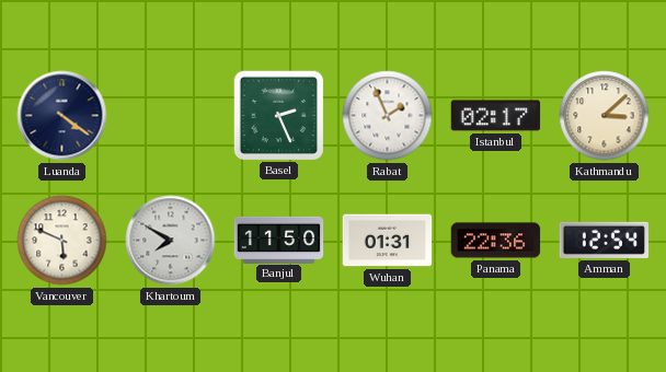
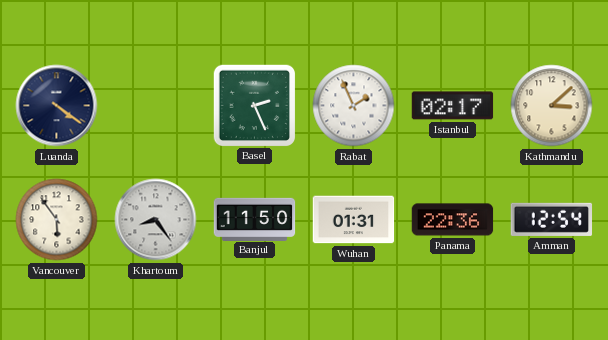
Vancouver: 5:49 -> 5:54 (57, 220)
Khartoum: 7:50 -> 8:24 (156, 220)
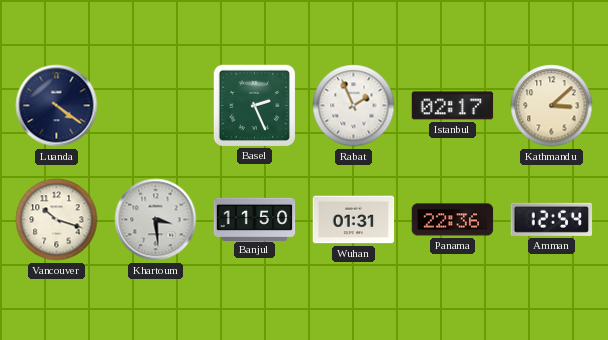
Vancouver: 5:54 -> 10:18 (57, 220)
Khartoum: 8:24 -> 3:29 (156, 220)
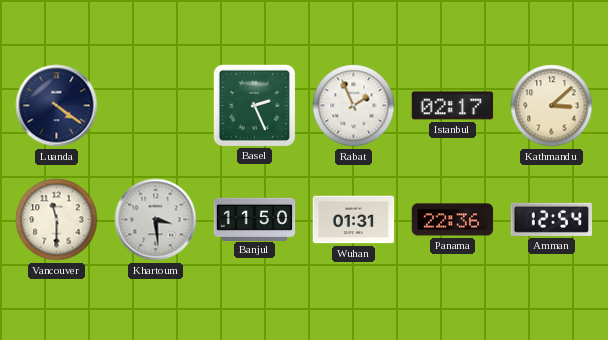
Vancouver: 10:18 -> 11:30 (57, 220)
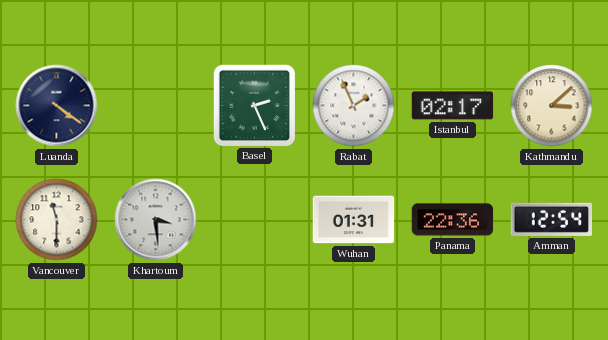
Banjul: 11:50 -> none (255, 219)
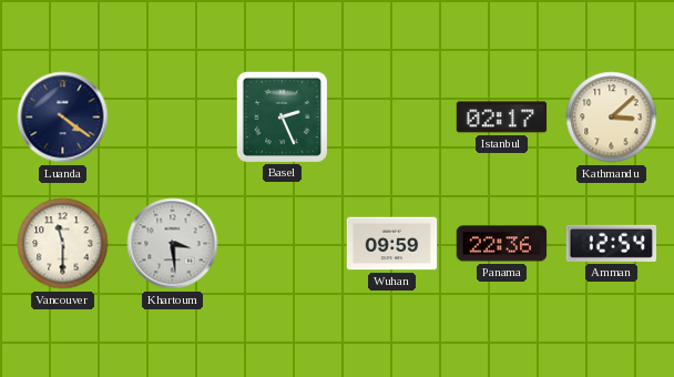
Rabat: 1:56 -> none (354, 106)
Wuhan: 01:31 -> 09:59 (392, 244)
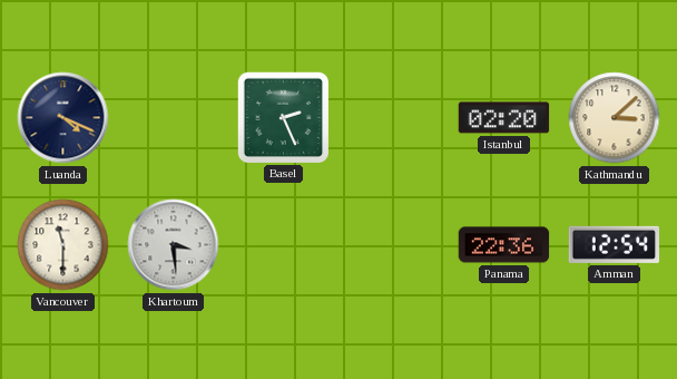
Luanda: 4:21 -> 4:19 (63, 118)
Istanbul: 02:17 -> 02:20 (504, 118)
Wuhan: 09:59 -> none (392, 244)
